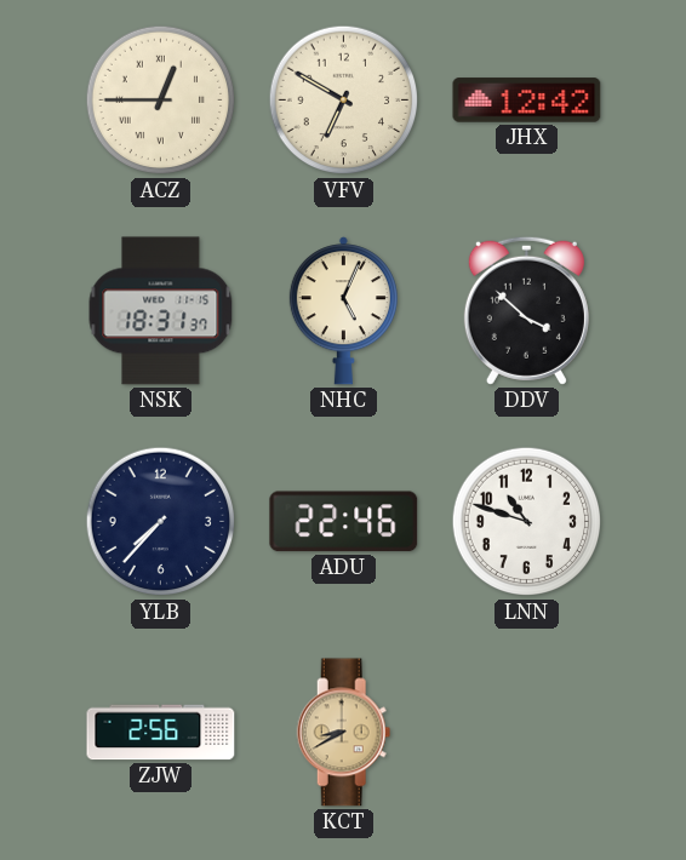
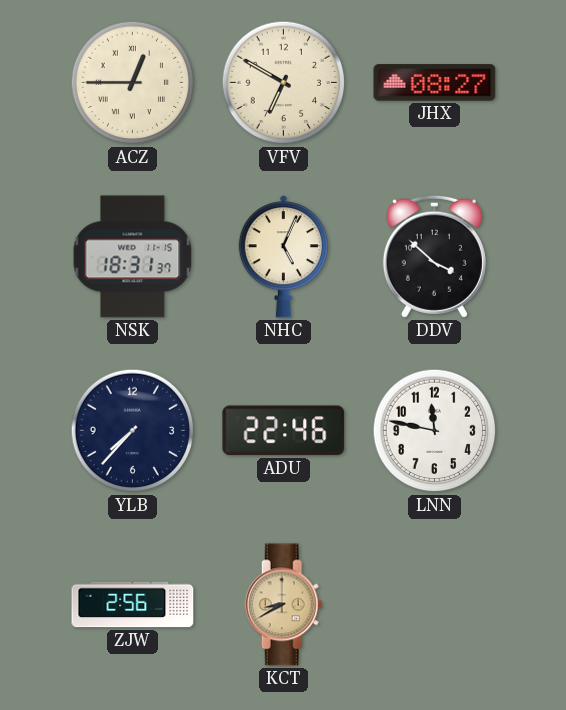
JHX: 12:42 -> 08:27 (435, 83)
LNN: 10:48 -> 11:47 (435, 431)
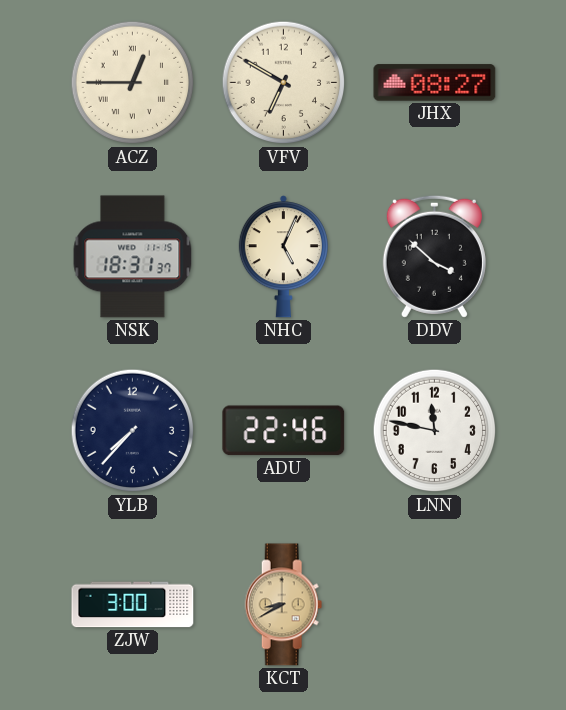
ZJW: 2:56 -> 3:00 (133, 605)
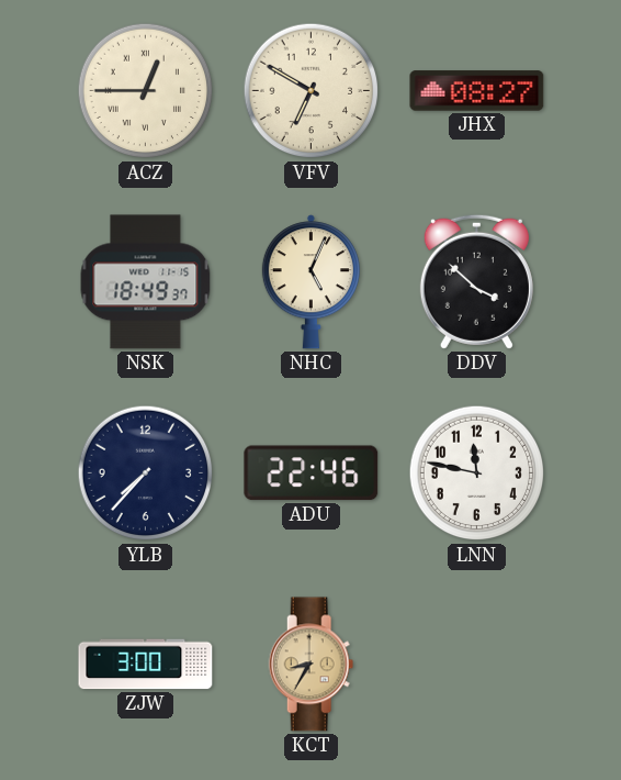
NSK: 18:31 -> 18:49 (146, 282)
KCT: 8:40 -> 8:35 (312, 665)
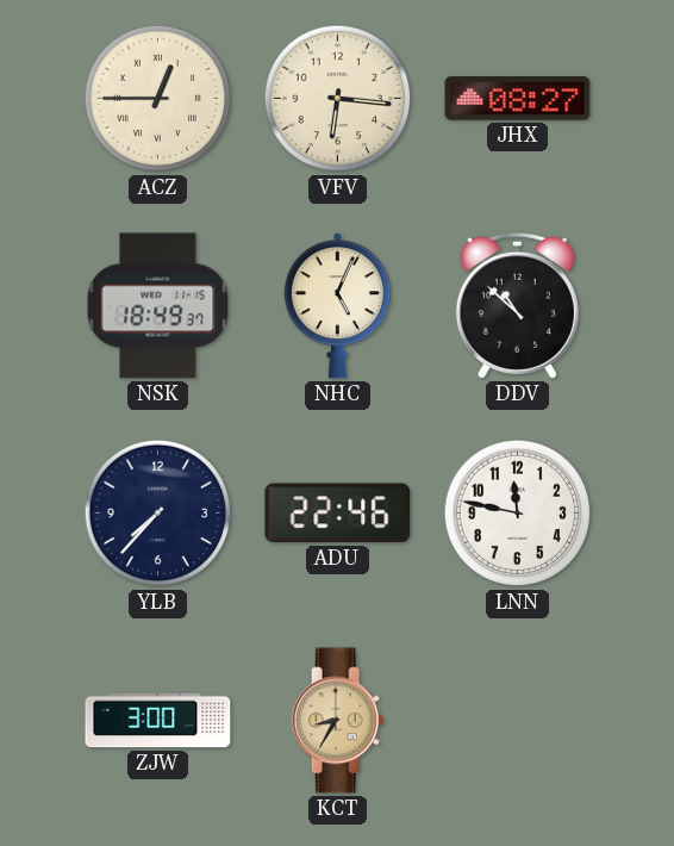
VFV: 6:50 -> 6:16 (338, 99)
DDV: 3:52 -> 10:52 (517, 305)
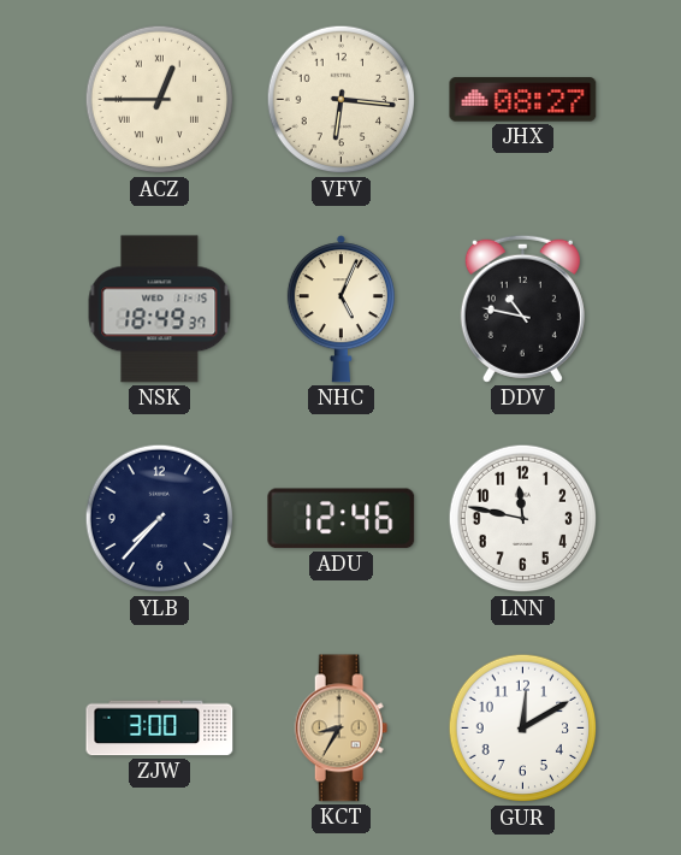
DDV: 10:52 -> 10:47 (522, 308)
ADU: 22:46 -> 12:46 (342, 519)
GUR: none -> 12:10 (523, 729)
